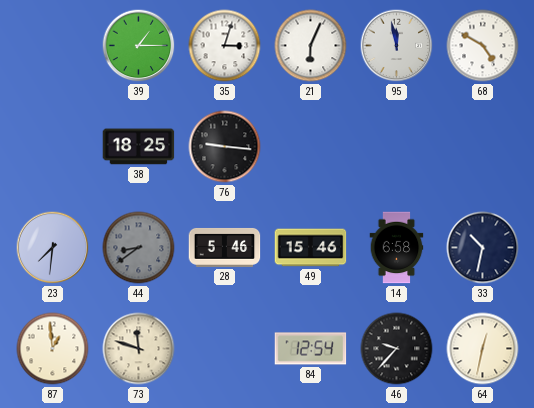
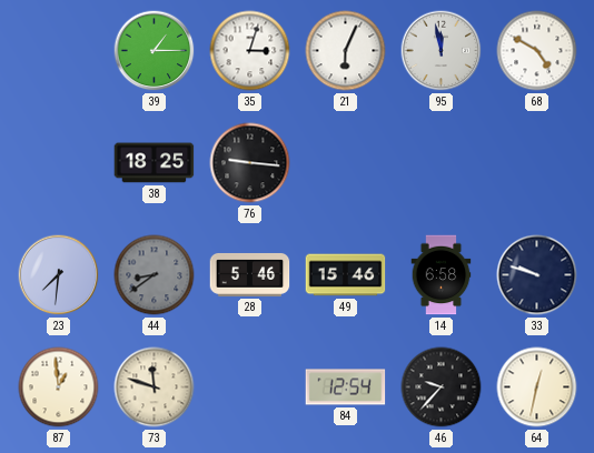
33: 10:32 -> 9:48 (537, 275)
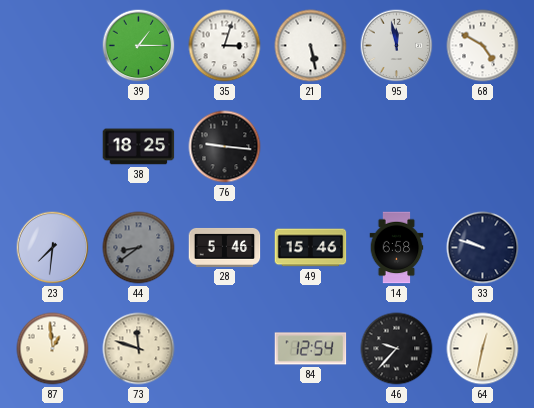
21: 6:04 -> 5:28 (311, 46)
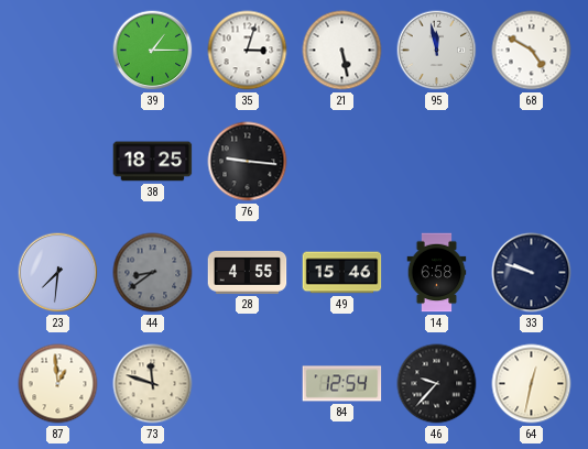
28: 5:46 -> 4:55 (248, 272)
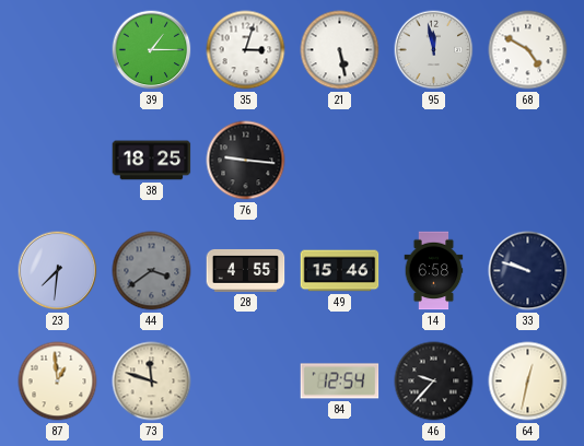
44: 8:39 -> 3:39 (152, 271)
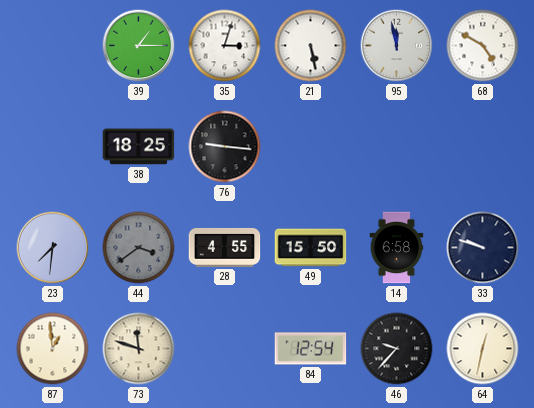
49: 15:46 -> 15:50 (311, 248)
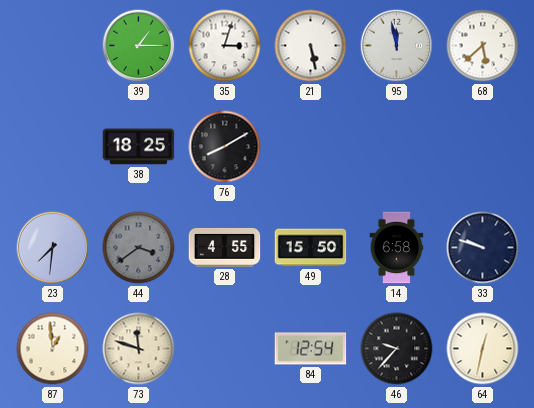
68: 4:50 -> 5:38 (483, 46)
76: 9:16 -> 8:10 (225, 147)
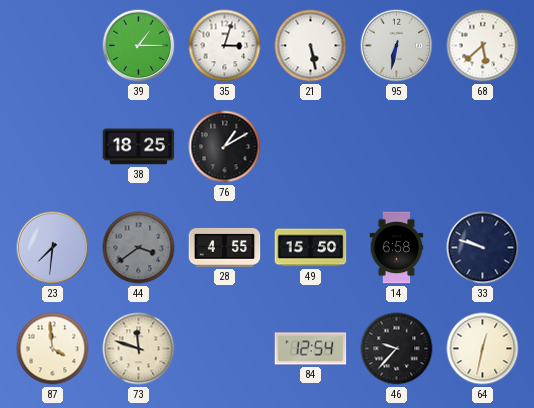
95: 11:58 -> 6:32 (397, 46)
76: 8:10 -> 1:10 (225, 147)
87: 12:59 -> 3:59 (53, 349)
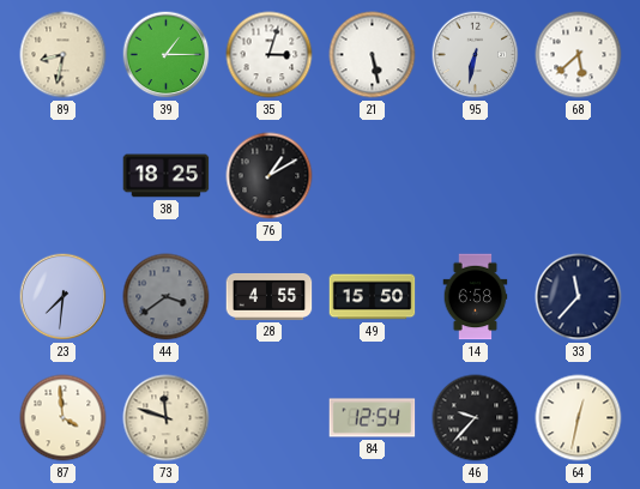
89: none -> 8:32 (64, 55)
33: 9:48 -> 11:37 (579, 297)
